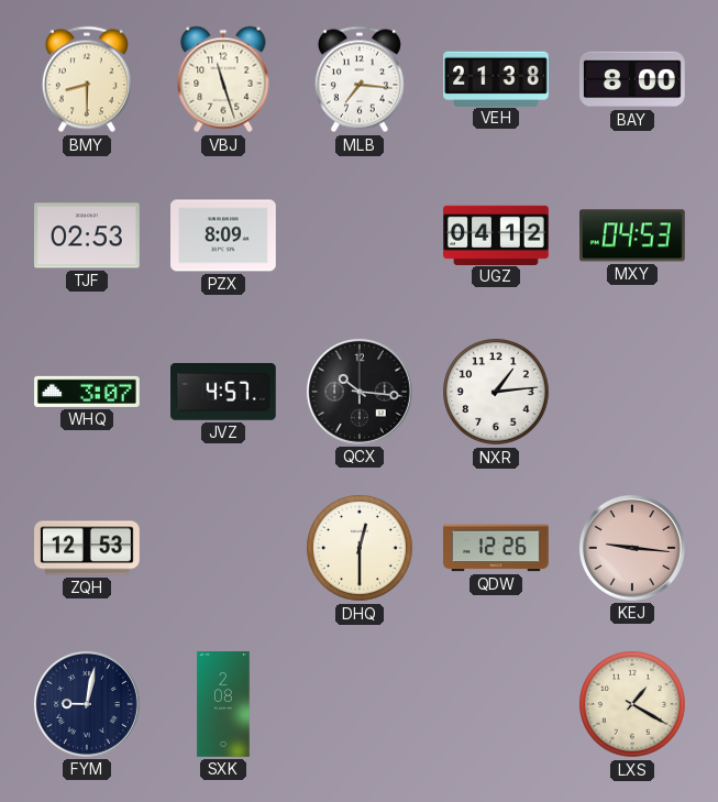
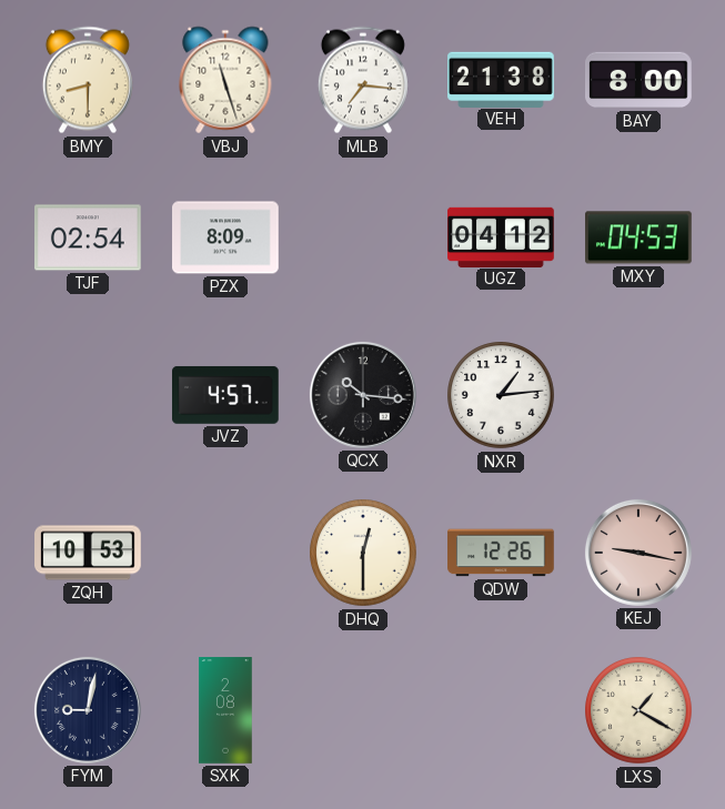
TJF: 02:53 -> 02:54 (89, 237)
WHQ: 3:07 -> none (87, 392)
ZQH: 12:53 -> 10:53 (88, 553)
KEJ: 9:16 -> 9:17 (638, 553)
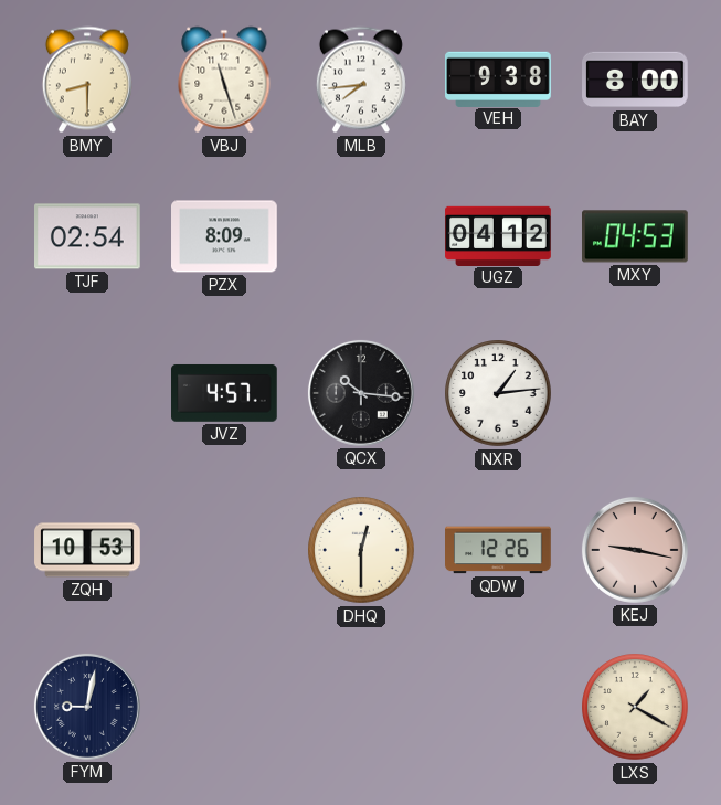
MLB: 7:16 -> 7:44 (361, 80)
VEH: 21:38 -> 9:38 (499, 78)
SXK: 2:08 -> none (225, 710)
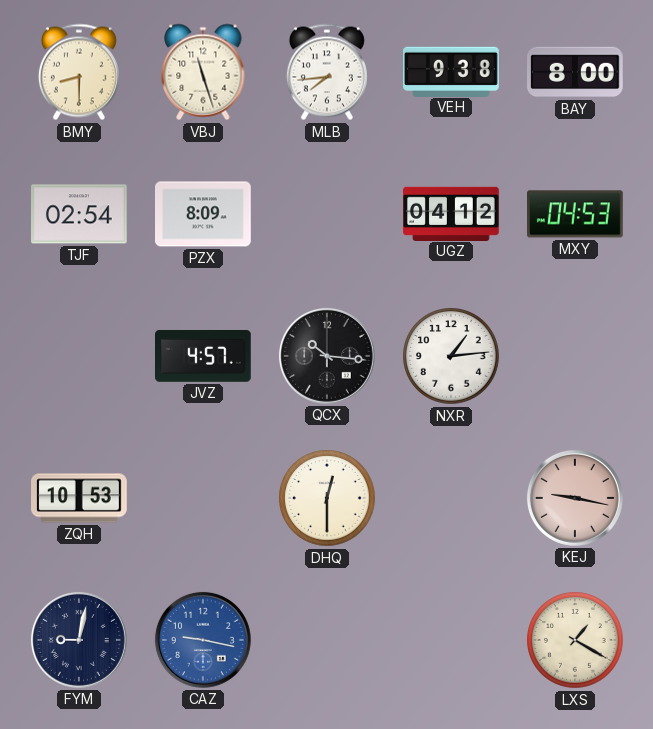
QDW: 12:26 -> none (499, 550)
CAZ: none -> 9:17 (203, 640)
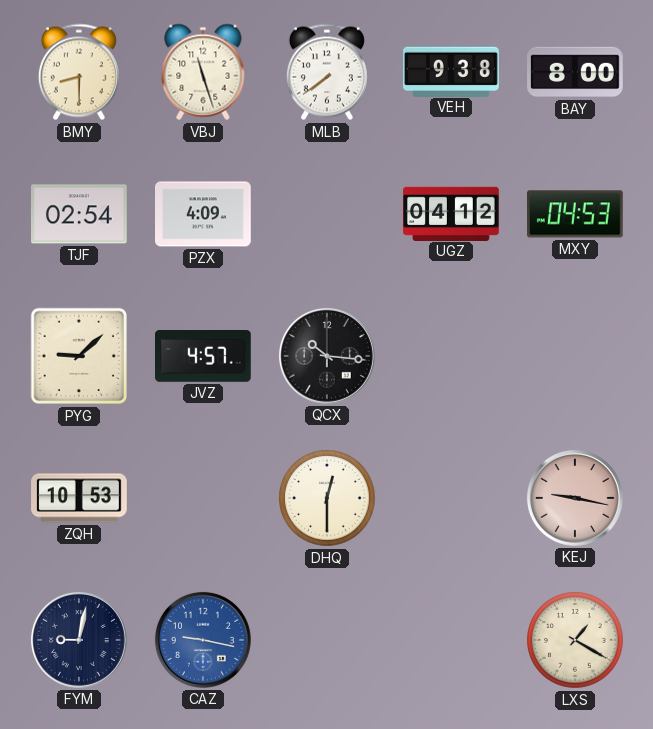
MLB: 7:44 -> 7:39 (327, 72)
PZX: 8:09 -> 4:09 (204, 214)
PYG: none -> 9:08 (79, 356)
NXR: 1:14 -> none (451, 356)
